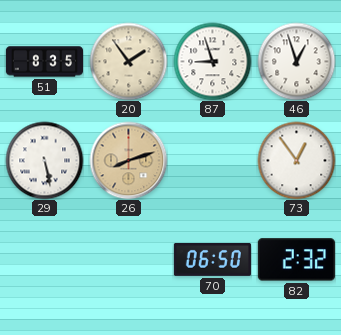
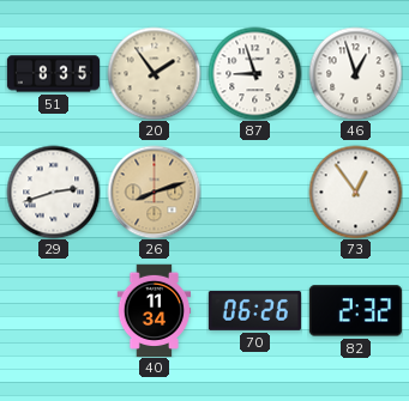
29: 5:28 -> 2:42 (53, 192)
40: none -> 11:34 (155, 310)
70: 06:50 -> 06:26 (254, 310)
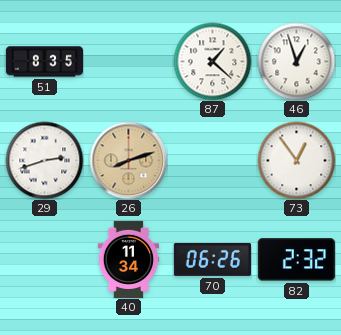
20: 1:54 -> none (154, 73)
87: 8:57 -> 1:22 (212, 61)
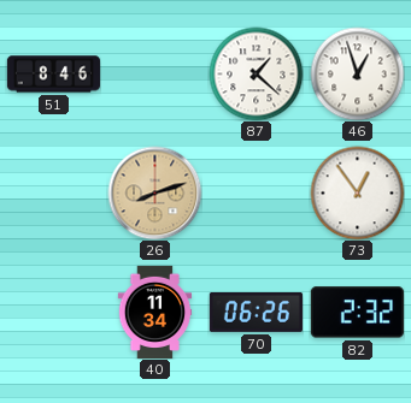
51: 8:35 -> 8:46 (53, 75)
29: 2:42 -> none (44, 160)
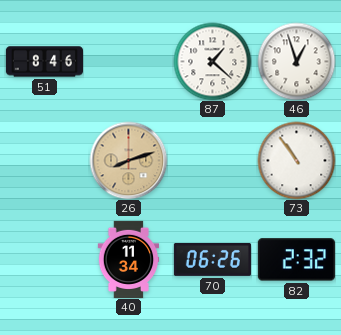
73: 12:54 -> 10:54 (296, 160)
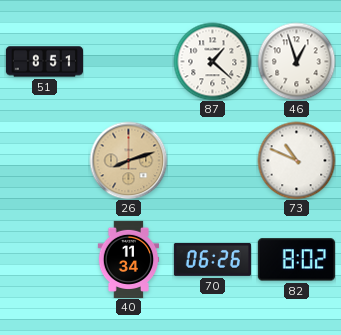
51: 8:46 -> 8:51 (44, 62)
73: 10:54 -> 10:49 (296, 160)
82: 2:32 -> 8:02 (296, 260)
